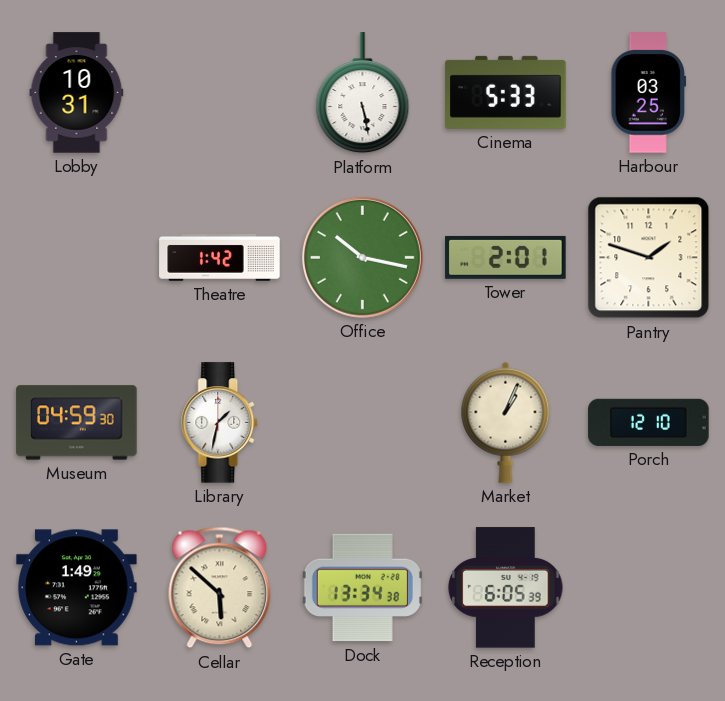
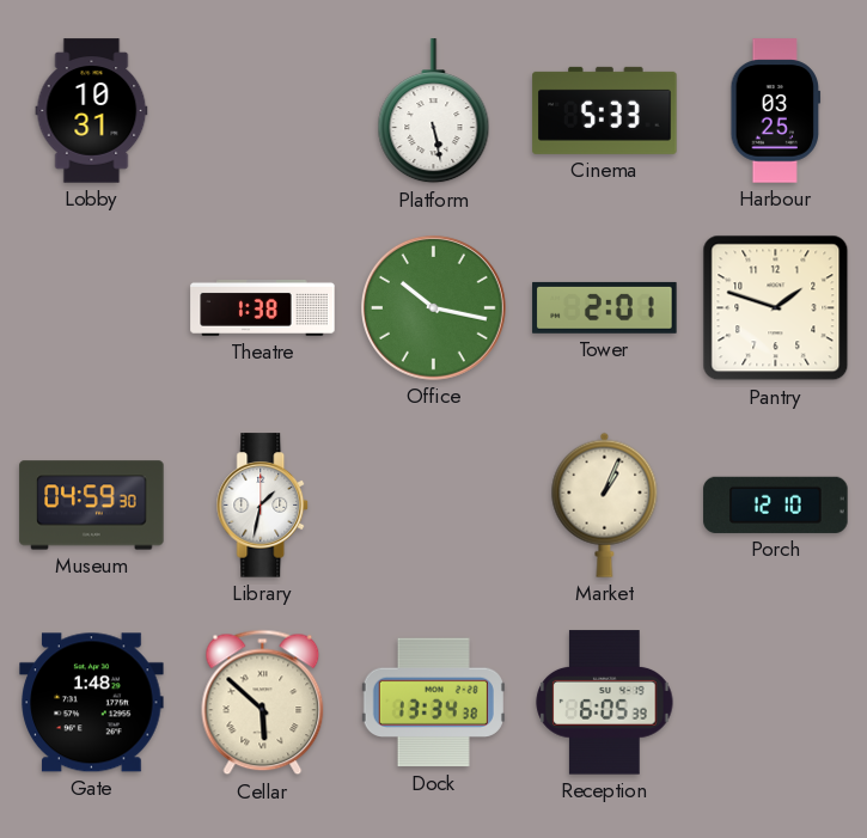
Theatre: 1:42 -> 1:38 (263, 307)
Gate: 1:49 -> 1:48 (92, 703)
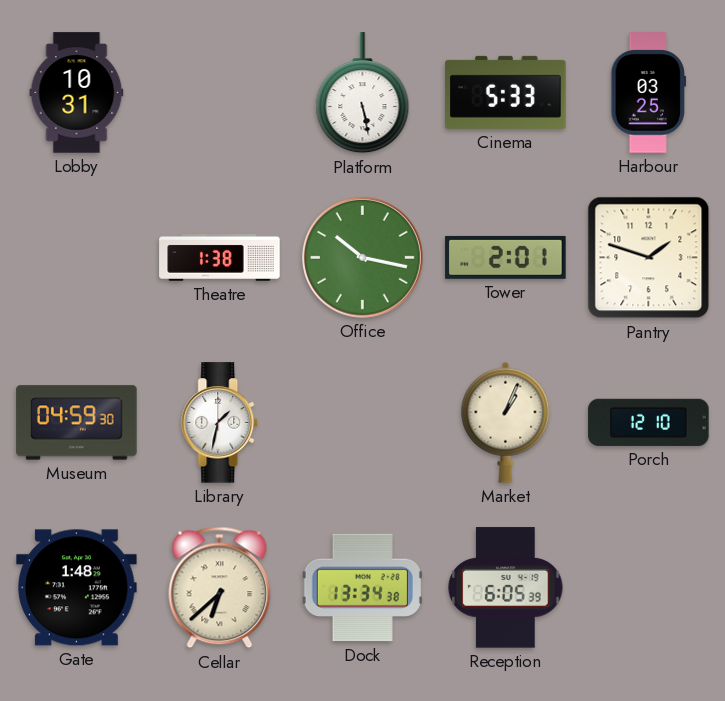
Cellar: 5:52 -> 6:38 (220, 588)
